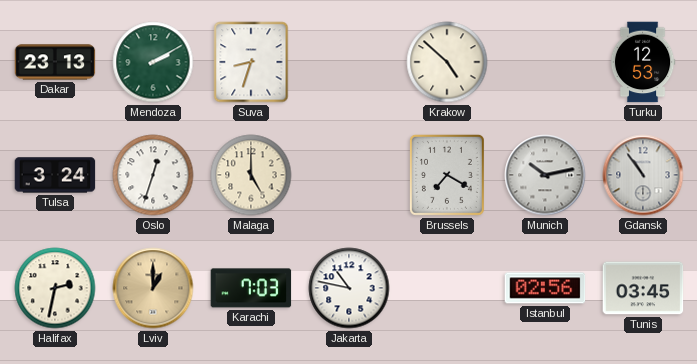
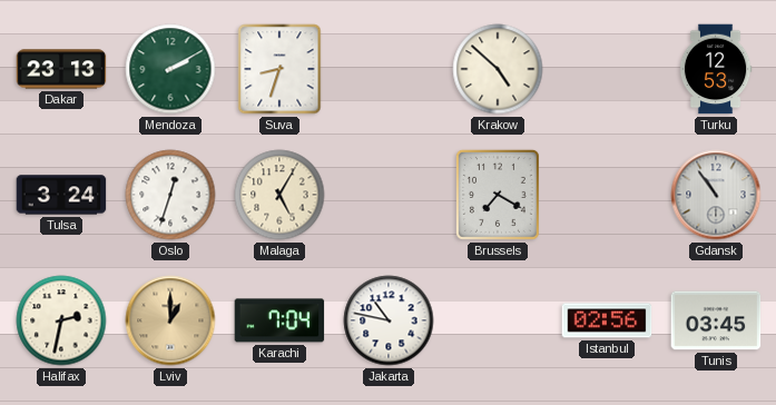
Malaga: 5:00 -> 5:05 (279, 195)
Munich: 10:13 -> none (545, 175)
Karachi: 7:03 -> 7:04 (279, 320)
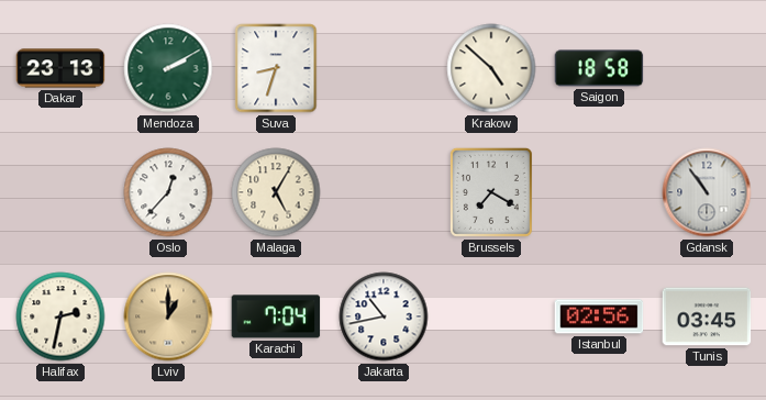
Saigon: none -> 18:58 (599, 68)
Turku: 12:53 -> none (716, 69)
Tulsa: 3:24 -> none (61, 195)
Oslo: 12:33 -> 12:37 (168, 192)
Jakarta: 10:47 -> 10:43 (384, 316)
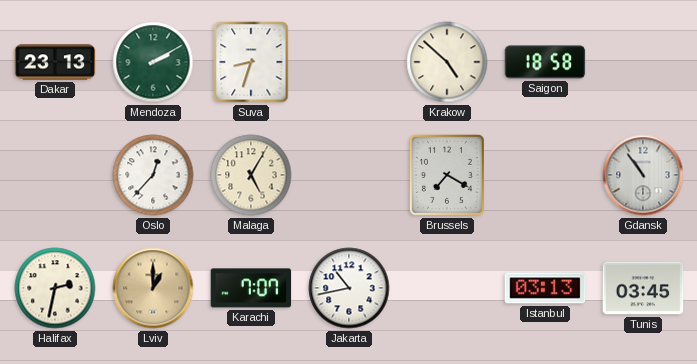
Karachi: 7:04 -> 7:07 (251, 288)
Istanbul: 02:56 -> 03:13 (545, 288)
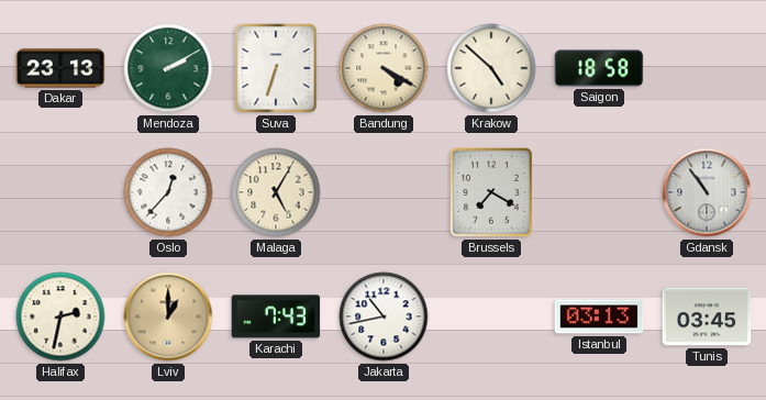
Suva: 8:33 -> 6:33 (276, 68)
Bandung: none -> 4:20 (384, 68)
Karachi: 7:07 -> 7:43 (276, 316)
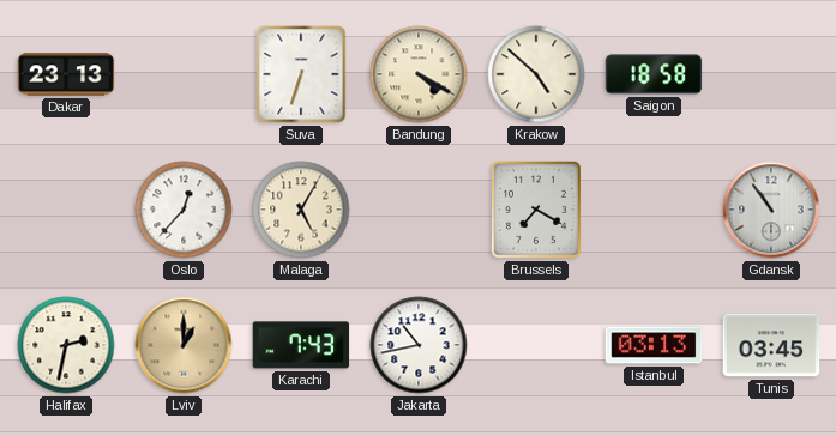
Mendoza: 2:10 -> none (168, 68)
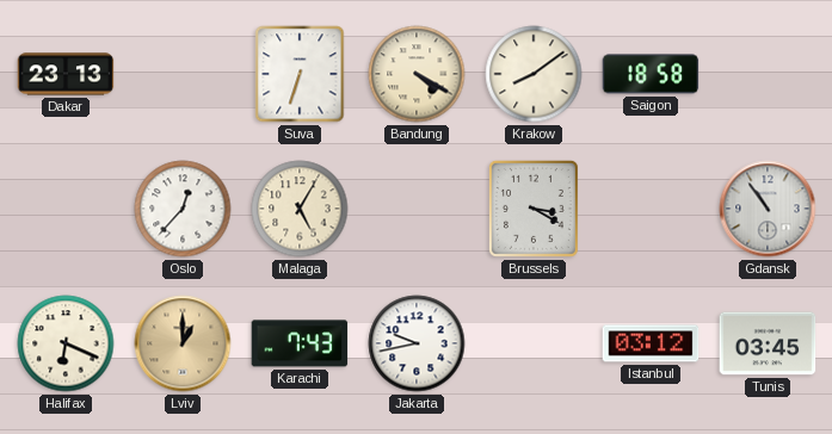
Krakow: 4:52 -> 8:09 (534, 74)
Brussels: 7:20 -> 3:20 (534, 209)
Halifax: 2:32 -> 6:19 (66, 343)
Jakarta: 10:43 -> 9:43 (417, 343)
Istanbul: 03:13 -> 03:12 (651, 343)
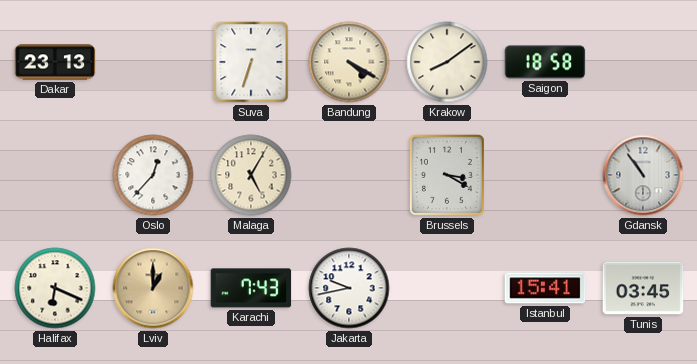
Istanbul: 03:12 -> 15:41 (545, 288)
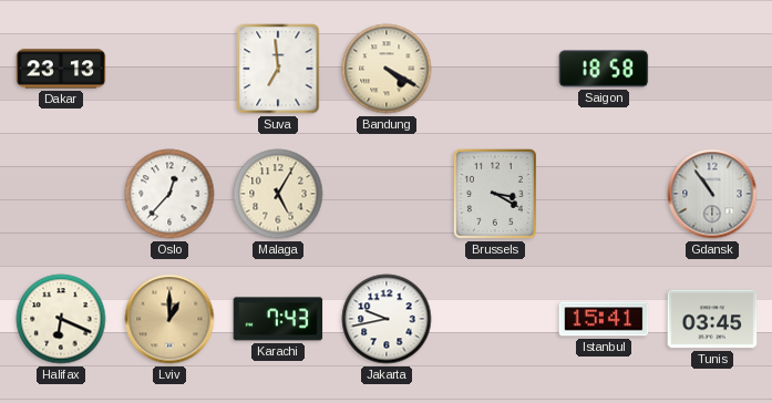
Suva: 6:33 -> 6:59 (278, 69)
Krakow: 8:09 -> none (447, 62)
